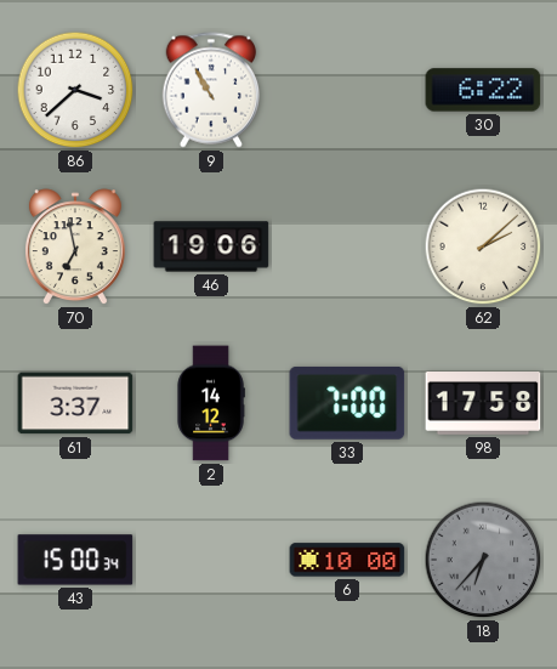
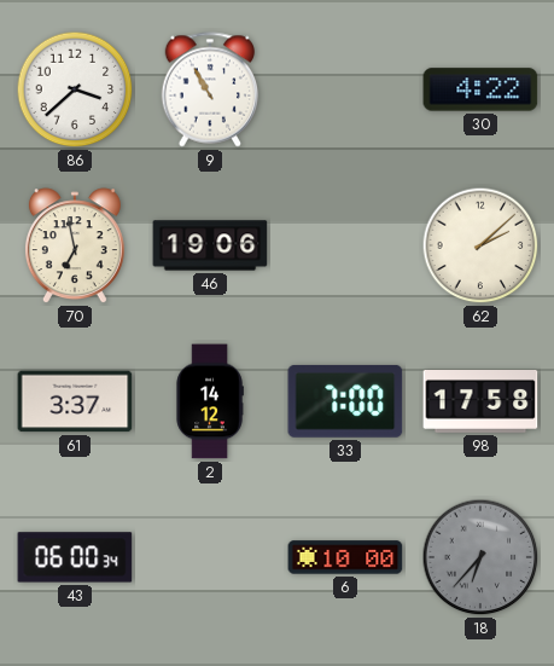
30: 6:22 -> 4:22 (480, 89)
43: 15:00 -> 06:00 (75, 557)
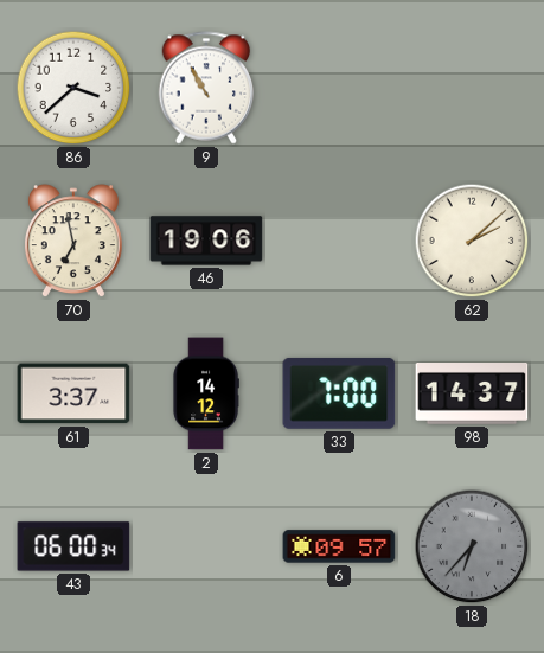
30: 4:22 -> none (480, 89)
98: 17:58 -> 14:37 (472, 395)
6: 10:00 -> 09:57 (339, 546)
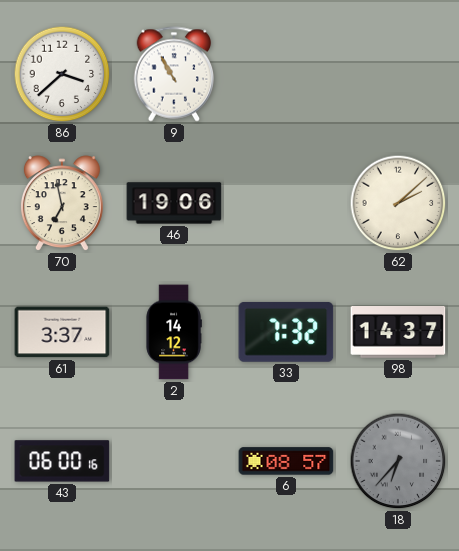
33: 7:00 -> 7:32 (286, 332)
43: 06:00:34 -> 06:00:16 (62, 461)
6: 09:57 -> 08:57 (286, 461)
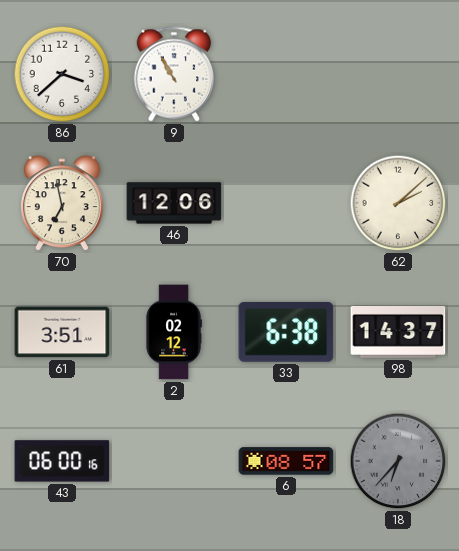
46: 19:06 -> 12:06 (174, 203)
61: 3:37 -> 3:51 (62, 332)
2: 14:12 -> 02:12 (174, 332)
33: 7:32 -> 6:38 (286, 332)
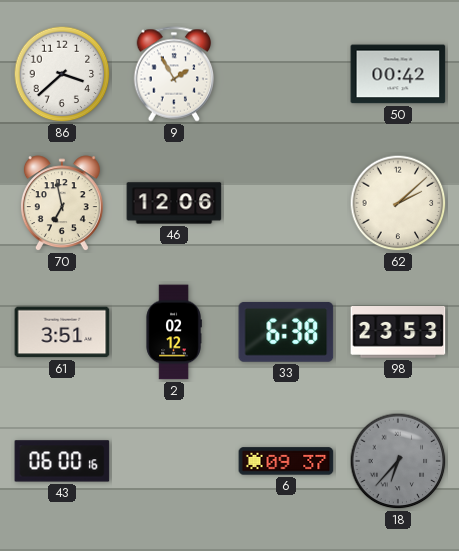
9: 10:55 -> 1:55 (174, 74)
50: none -> 00:42 (398, 74)
98: 14:37 -> 23:53 (398, 333)
6: 08:57 -> 09:37 (286, 461)
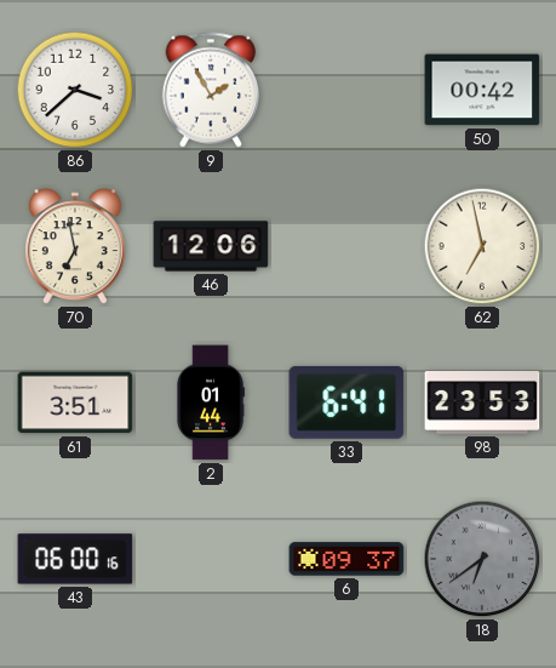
62: 2:08 -> 6:58 (482, 246)
2: 02:12 -> 01:44 (211, 402)
33: 6:38 -> 6:41 (346, 402)
18: 6:37 -> 6:39 (482, 559)
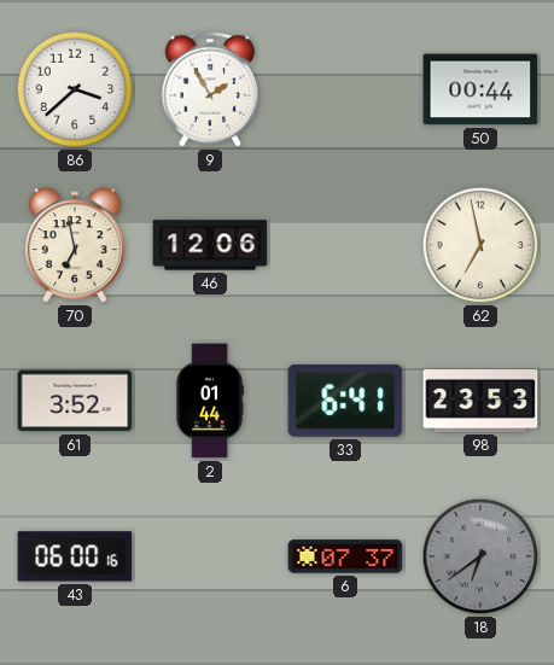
50: 00:42 -> 00:44 (480, 89)
61: 3:51 -> 3:52 (75, 401)
6: 09:37 -> 07:37 (345, 556)
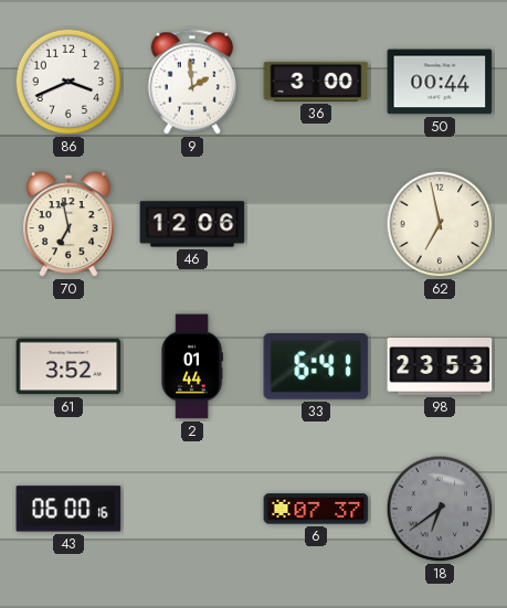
86: 3:38 -> 3:41 (68, 82)
9: 1:55 -> 1:59 (192, 82)
36: none -> 3:00 (316, 82)
